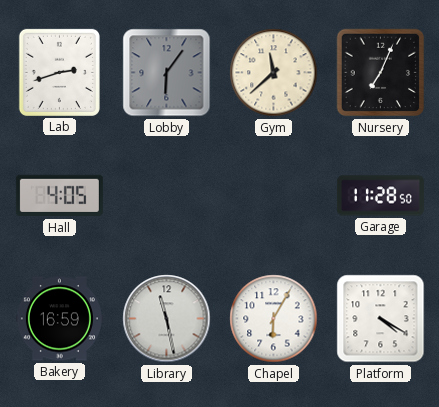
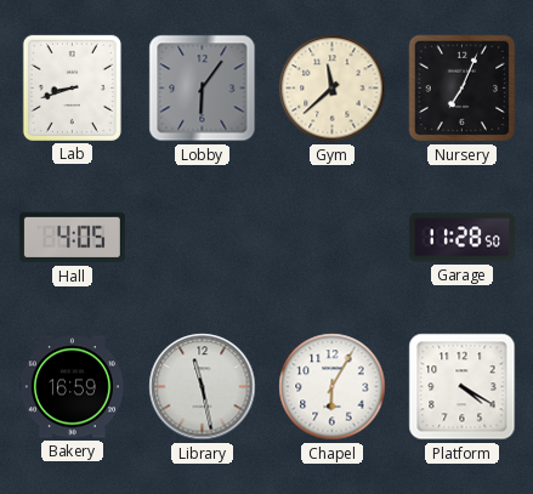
Lab: 2:42 -> 8:42 (72, 87)
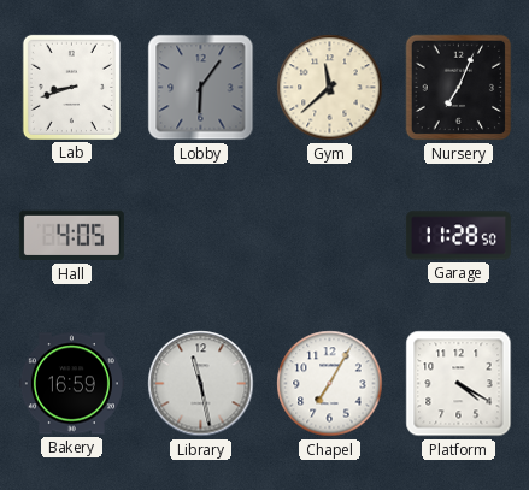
Chapel: 6:05 -> 7:05 (330, 384)
